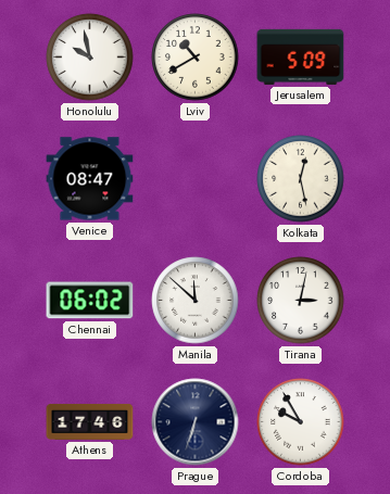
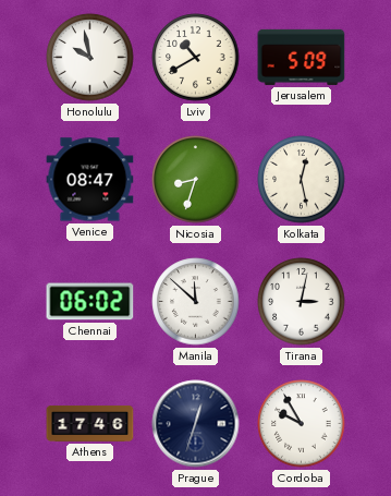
Nicosia: none -> 8:33 (196, 180)
Prague: 6:33 -> 12:33 (196, 424)
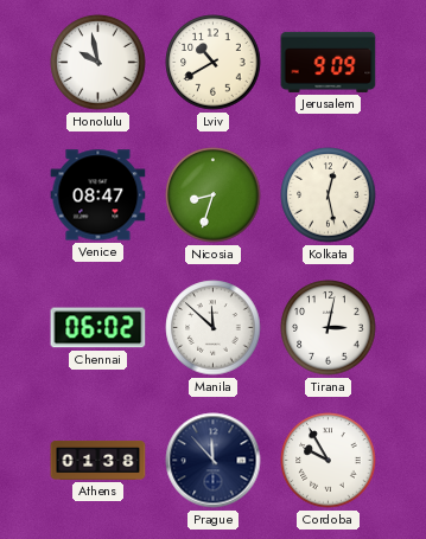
Jerusalem: 5:09 -> 9:09 (329, 62)
Athens: 17:46 -> 01:38 (98, 460)
Prague: 12:33 -> 11:53 (214, 461)
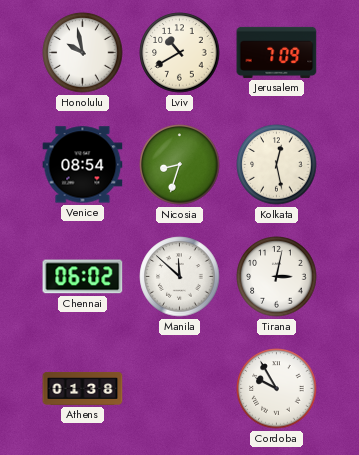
Jerusalem: 9:09 -> 7:09 (277, 52)
Venice: 08:47 -> 08:54 (83, 165)
Prague: 11:53 -> none (214, 461)
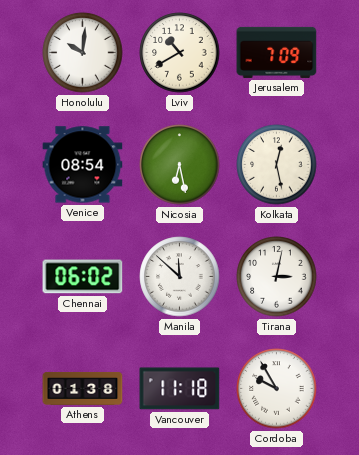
Honolulu: 9:58 -> 10:01 (83, 53)
Nicosia: 8:33 -> 6:28 (180, 165)
Vancouver: none -> 11:18 (180, 389)
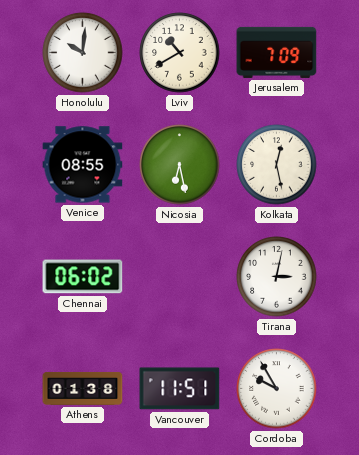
Venice: 08:54 -> 08:55 (83, 165)
Manila: 11:52 -> none (180, 277)
Vancouver: 11:18 -> 11:51 (180, 389)
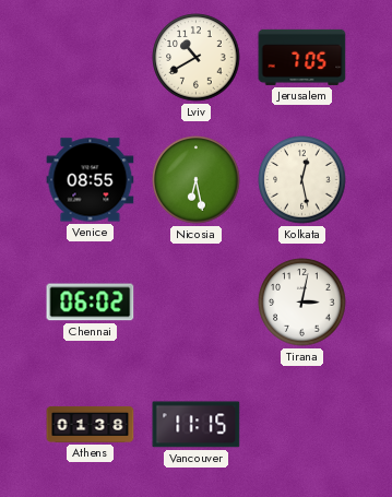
Honolulu: 10:01 -> none (83, 53)
Jerusalem: 7:09 -> 7:05 (302, 57)
Vancouver: 11:51 -> 11:15 (197, 425)
Cordoba: 9:55 -> none (277, 389)
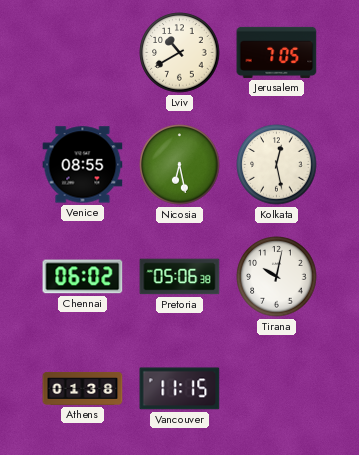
Pretoria: none -> 05:06 (180, 277)
Tirana: 3:02 -> 10:02 (277, 277)
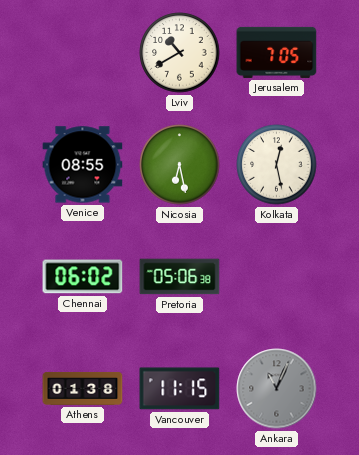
Tirana: 10:02 -> none (277, 277)
Ankara: none -> 11:04 (277, 389)
